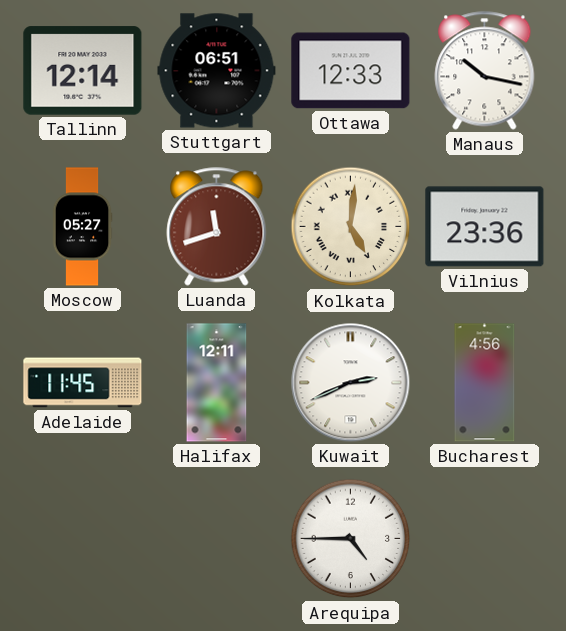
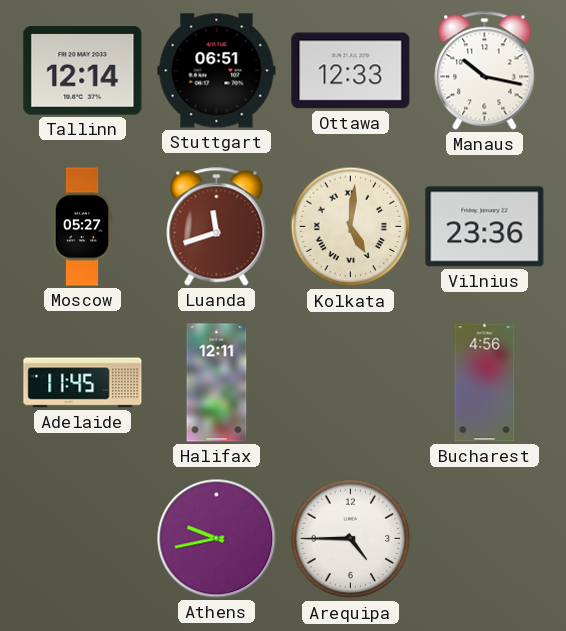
Kuwait: 2:41 -> none (351, 383)
Athens: none -> 9:43 (217, 539)
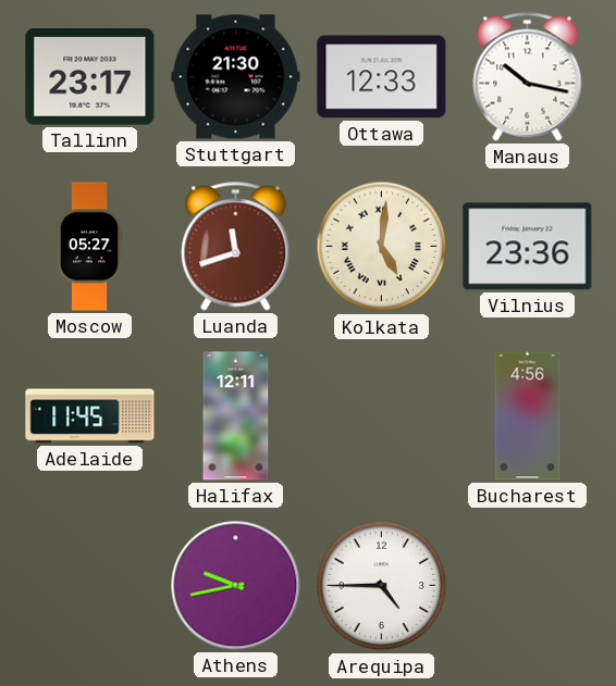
Tallinn: 12:14 -> 23:17 (90, 77)
Stuttgart: 06:51 -> 21:30 (236, 77)
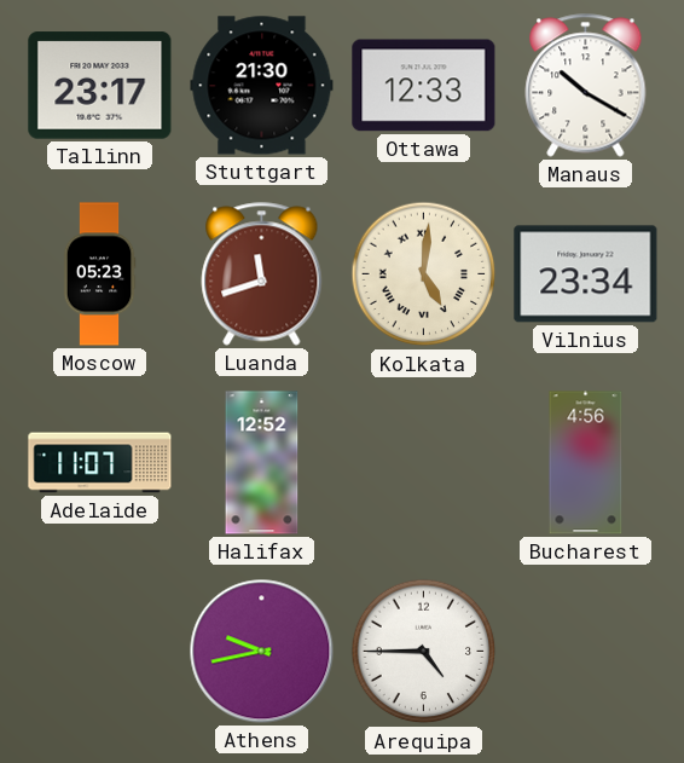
Manaus: 10:17 -> 10:20 (586, 86)
Moscow: 05:27 -> 05:23 (99, 274)
Vilnius: 23:36 -> 23:34 (586, 274)
Adelaide: 11:45 -> 11:07 (100, 463)
Halifax: 12:11 -> 12:52 (262, 463)
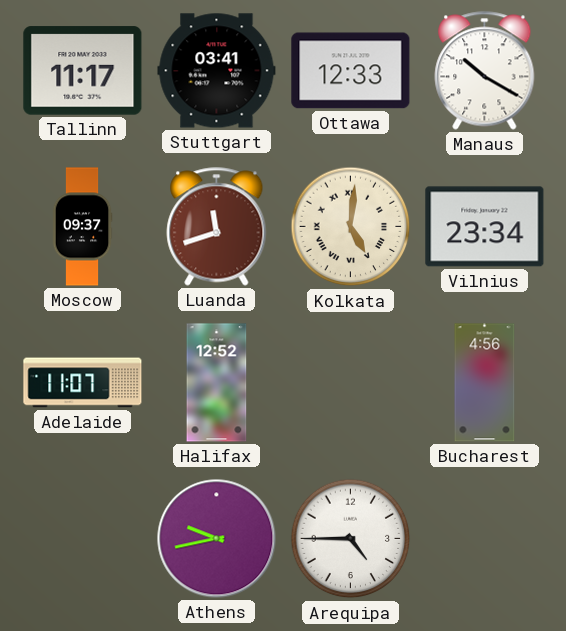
Tallinn: 23:17 -> 11:17 (83, 71)
Stuttgart: 21:30 -> 03:41 (217, 71)
Moscow: 05:23 -> 09:37 (82, 227)
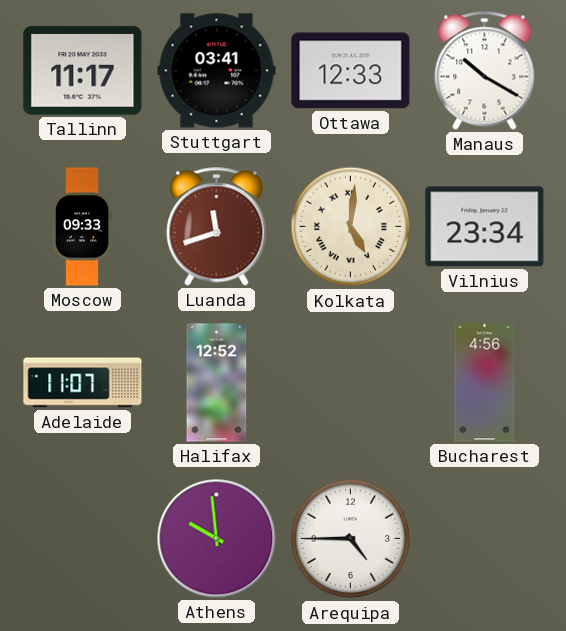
Moscow: 09:37 -> 09:33 (82, 227)
Athens: 9:43 -> 9:59 (217, 539)
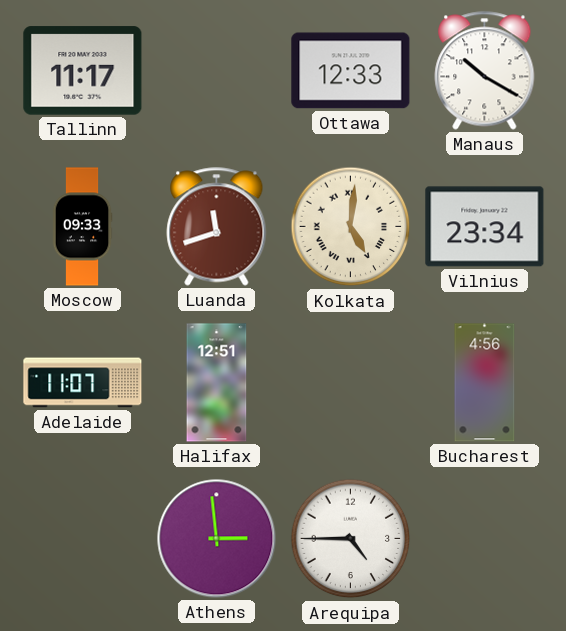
Stuttgart: 03:41 -> none (217, 71)
Halifax: 12:52 -> 12:51 (217, 383)
Athens: 9:59 -> 2:59 (217, 539)
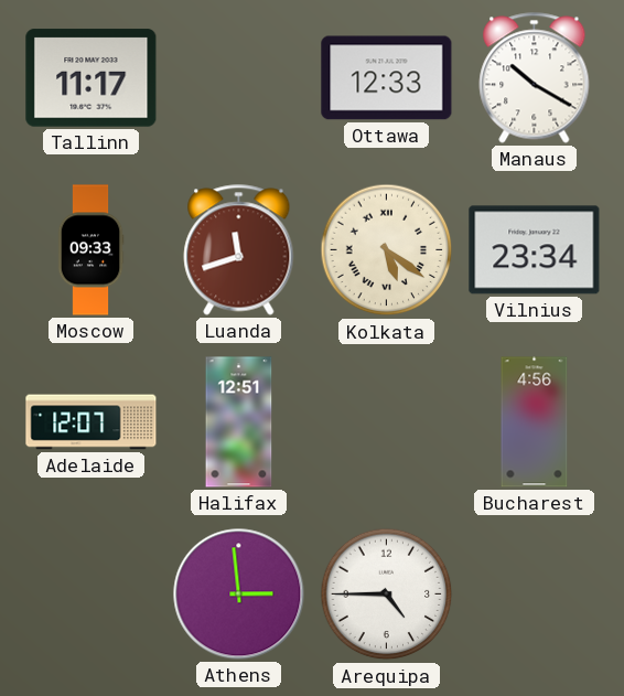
Kolkata: 5:01 -> 5:21 (387, 250)
Adelaide: 11:07 -> 12:07 (92, 422)
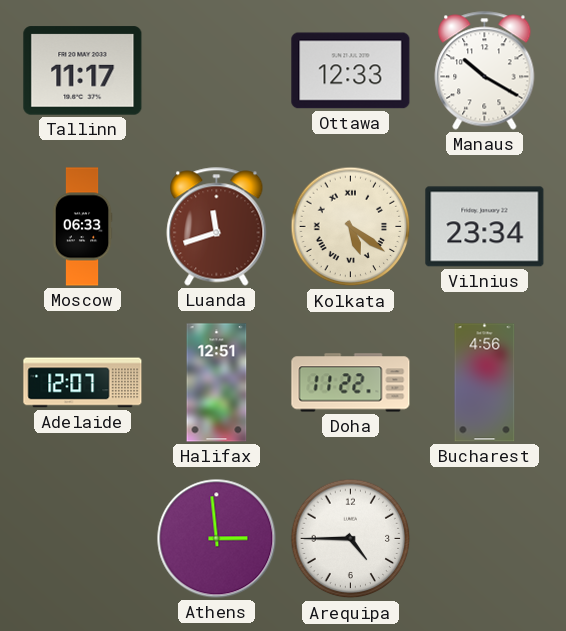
Moscow: 09:33 -> 06:33 (82, 227)
Doha: none -> 11:22 (351, 383)
